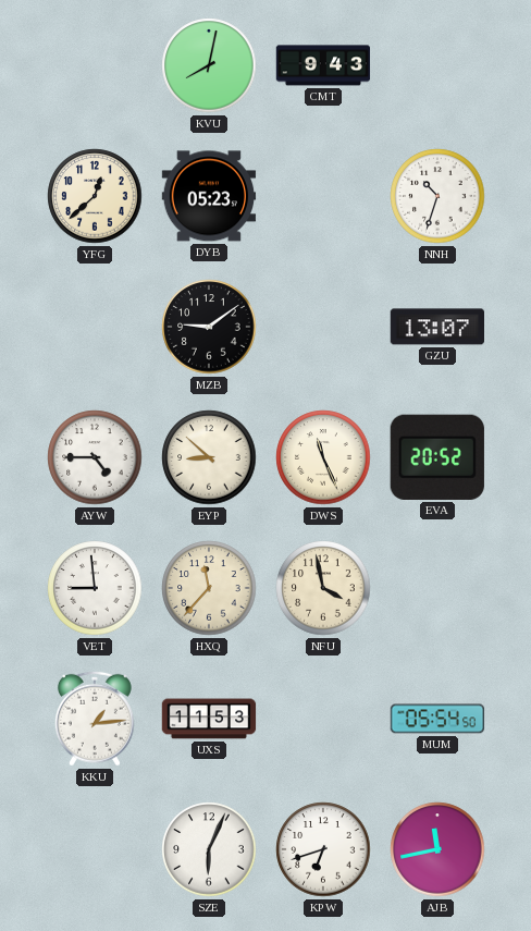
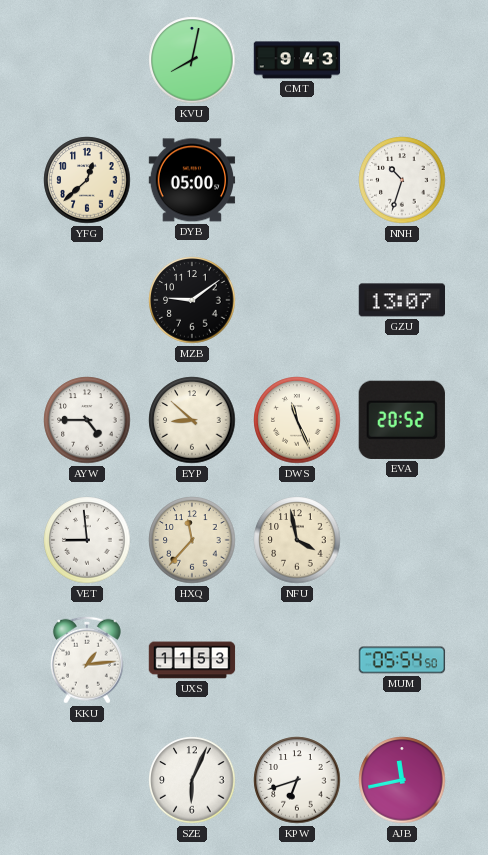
DYB: 05:23 -> 05:00 (192, 180)
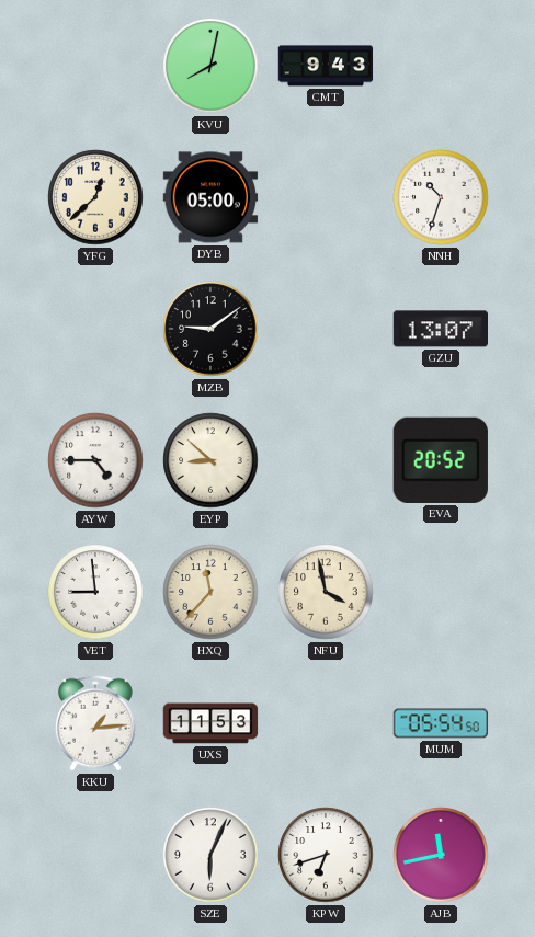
DWS: 11:26 -> none (297, 420)
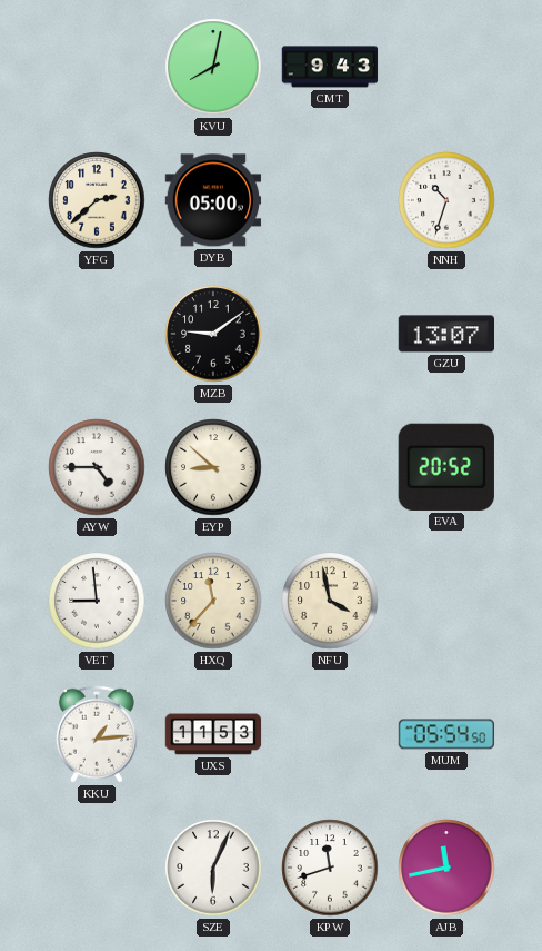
YFG: 12:38 -> 2:38 (97, 200)
KPW: 6:42 -> 11:42 (330, 868)
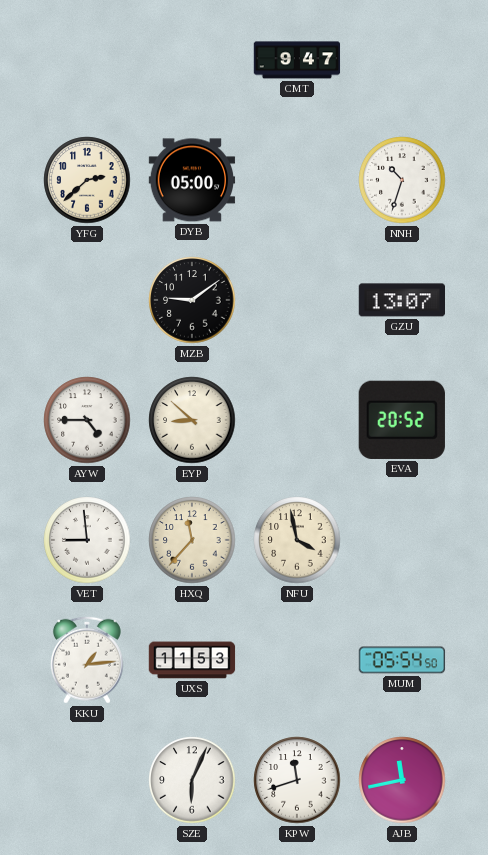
KVU: 8:02 -> none (213, 67)
CMT: 9:43 -> 9:47 (297, 60)
